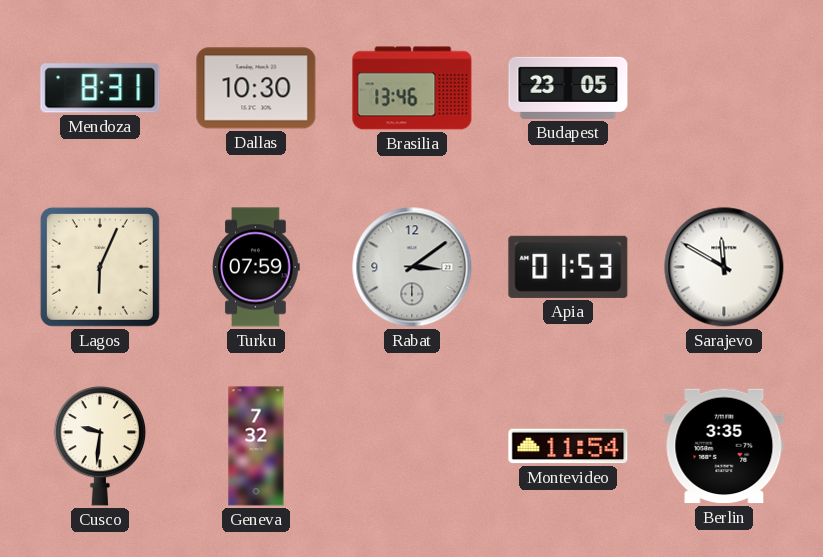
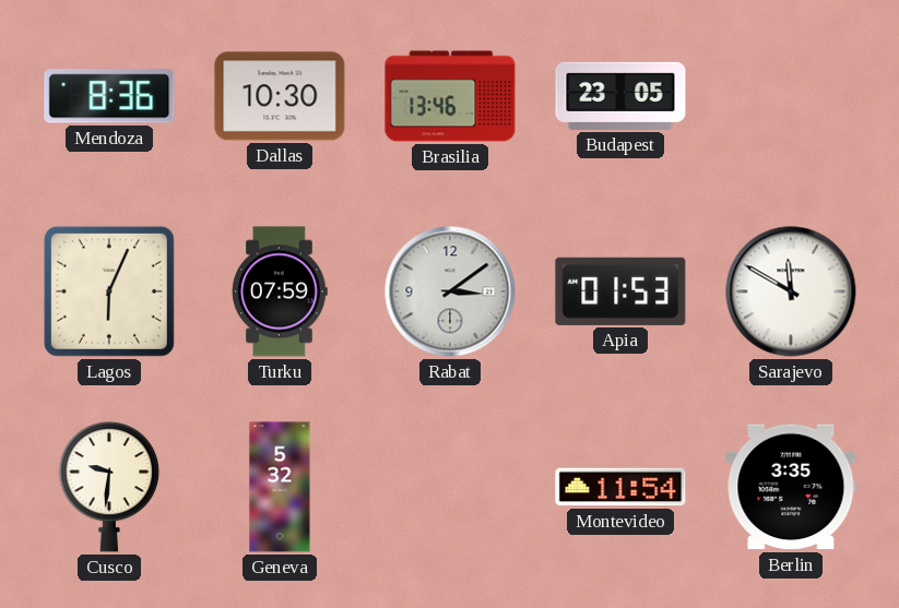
Mendoza: 8:31 -> 8:36 (109, 96)
Geneva: 7:32 -> 5:32 (280, 487)
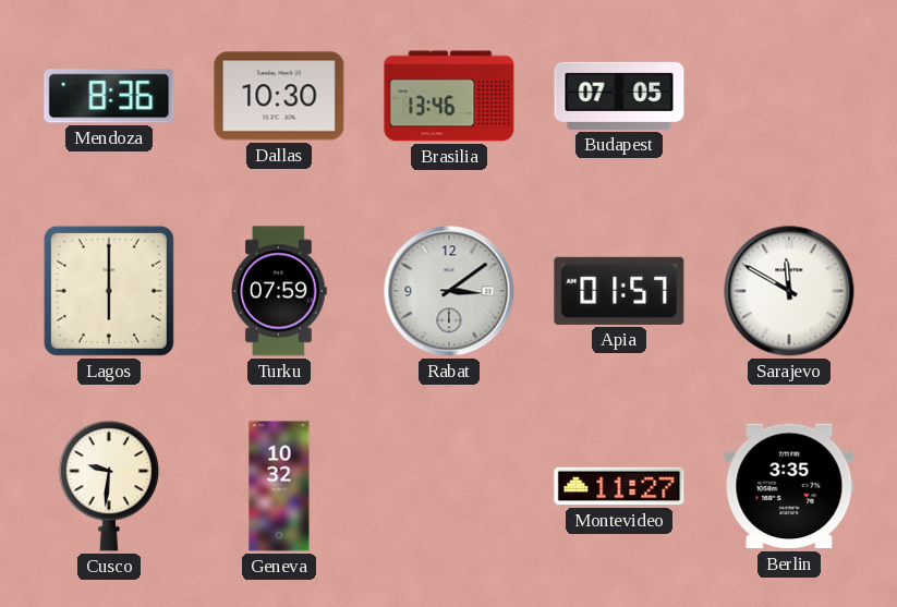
Budapest: 23:05 -> 07:05 (619, 96)
Lagos: 6:04 -> 6:00 (109, 291)
Apia: 01:53 -> 01:57 (619, 291)
Geneva: 5:32 -> 10:32 (279, 486)
Montevideo: 11:54 -> 11:27 (619, 486)
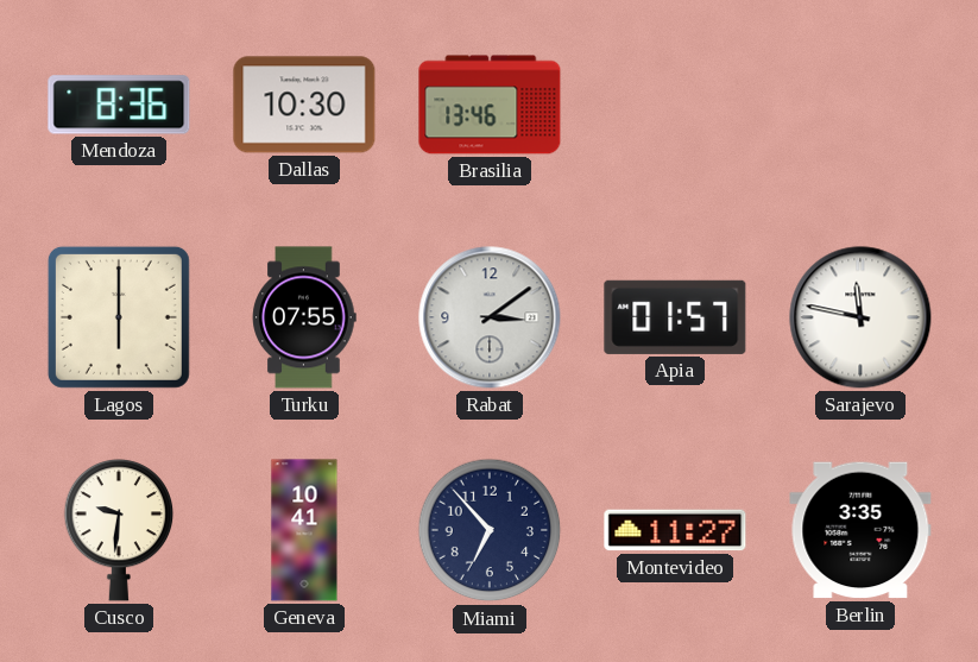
Budapest: 07:05 -> none (619, 96)
Turku: 07:59 -> 07:55 (304, 317)
Sarajevo: 11:50 -> 11:47 (860, 317)
Geneva: 10:32 -> 10:41 (304, 530)
Miami: none -> 6:53 (490, 530)
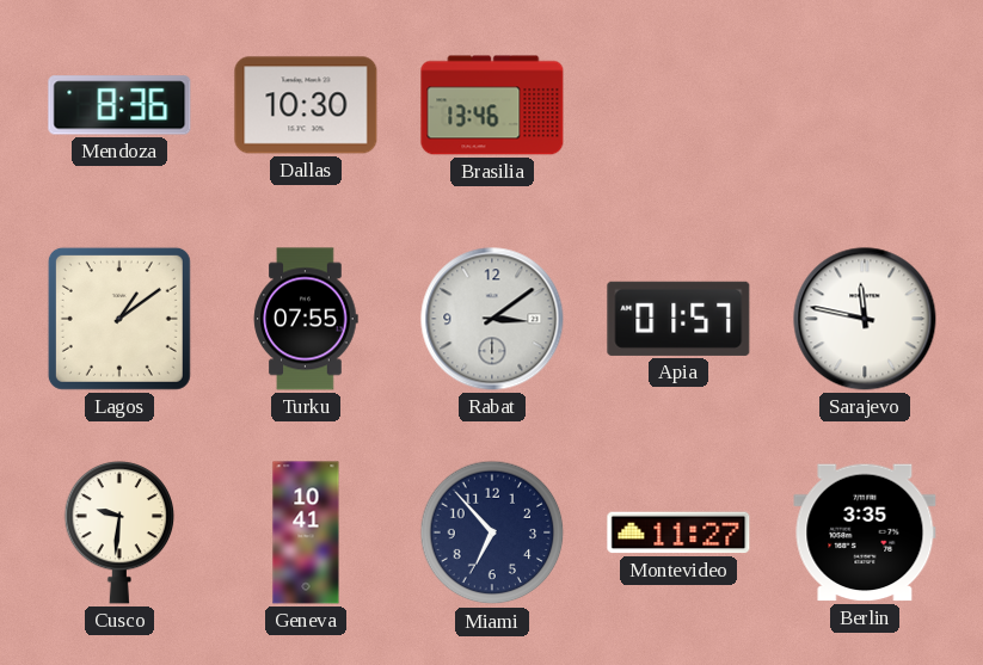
Lagos: 6:00 -> 1:09 (119, 319)
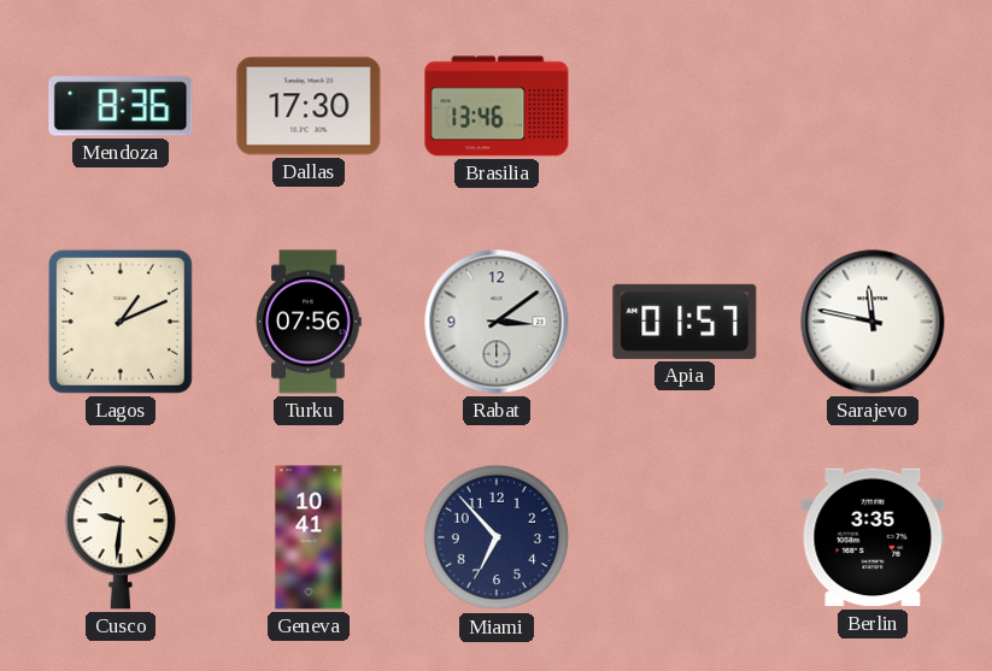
Dallas: 10:30 -> 17:30 (309, 106)
Lagos: 1:09 -> 1:11 (121, 322)
Turku: 07:55 -> 07:56 (309, 322)
Montevideo: 11:27 -> none (678, 532)
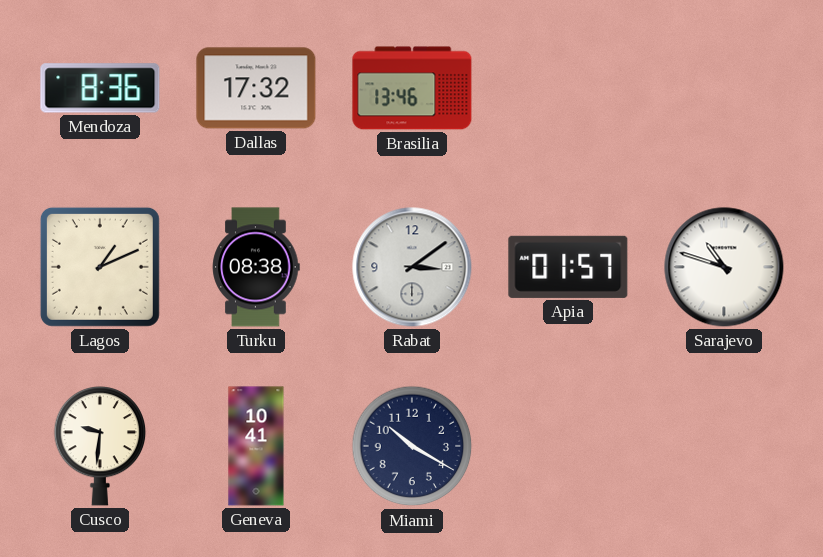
Dallas: 17:30 -> 17:32 (256, 88)
Turku: 07:56 -> 08:38 (256, 267)
Sarajevo: 11:47 -> 10:48 (724, 267)
Miami: 6:53 -> 10:20 (412, 446)
Berlin: 3:35 -> none (873, 537)
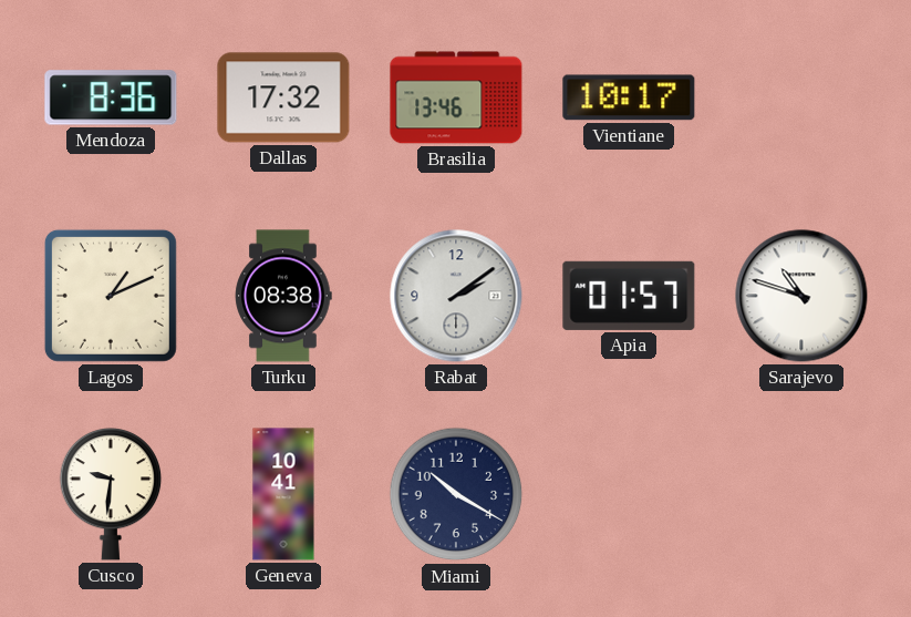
Vientiane: none -> 10:17 (629, 97)
Rabat: 3:09 -> 2:09 (456, 296)
